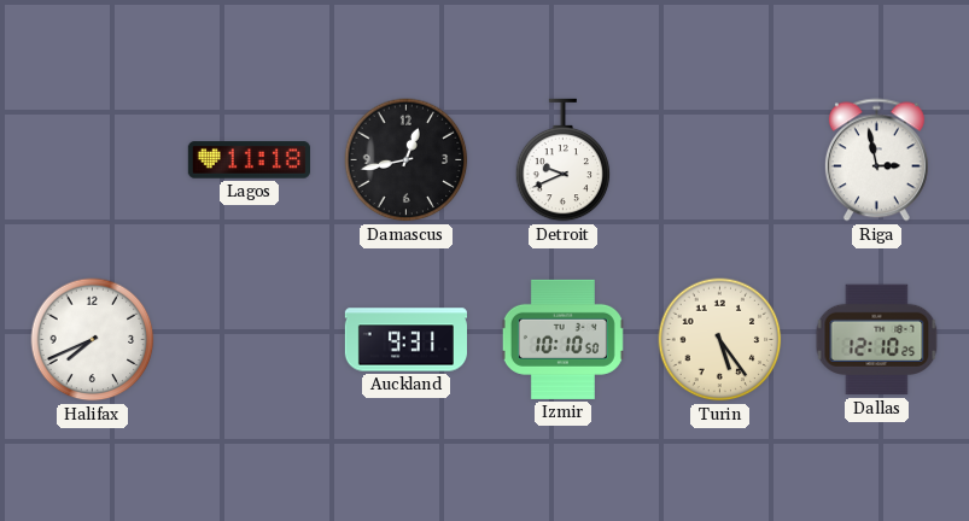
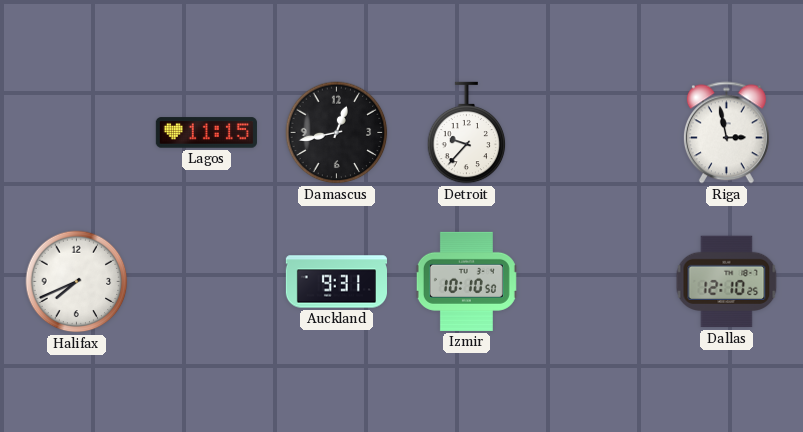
Lagos: 11:18 -> 11:15 (206, 133)
Detroit: 9:41 -> 9:37 (467, 133)
Turin: 5:24 -> none (720, 340)
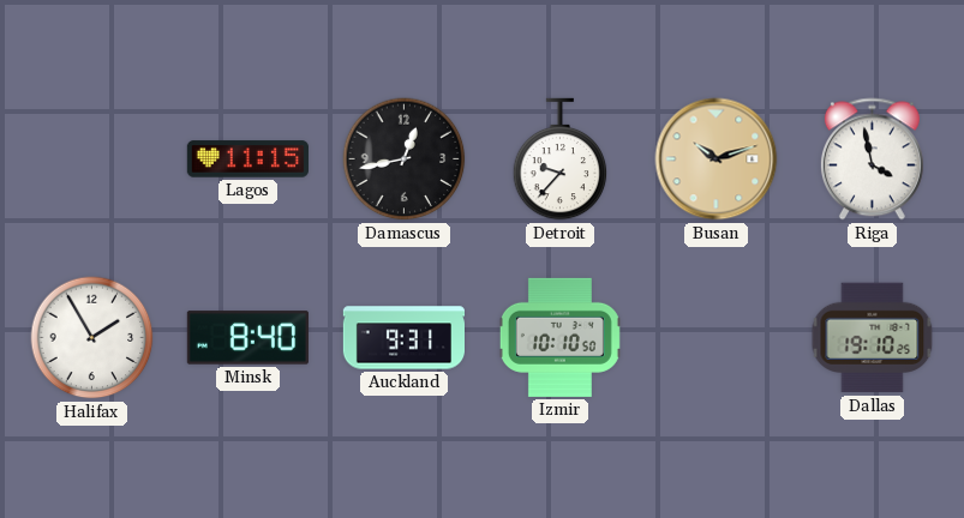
Busan: none -> 10:12 (717, 159)
Riga: 2:58 -> 3:58 (872, 159)
Halifax: 7:41 -> 1:55 (92, 338)
Minsk: none -> 8:40 (247, 338)
Dallas: 12:10 -> 19:10 (873, 338)
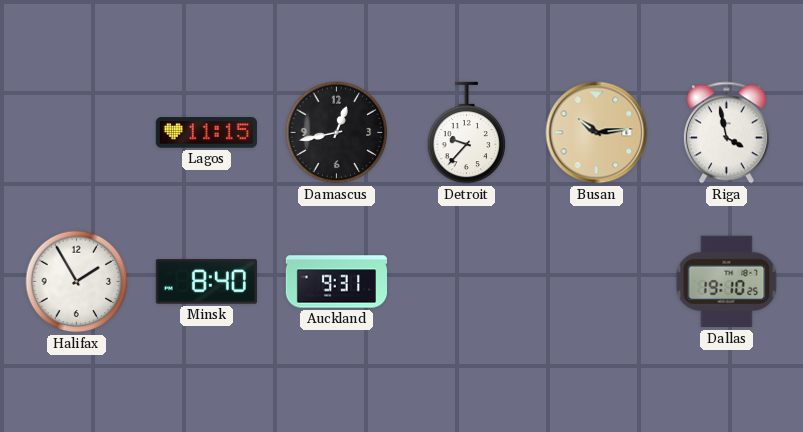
Busan: 10:12 -> 10:14 (597, 133)
Izmir: 10:10 -> none (559, 337)
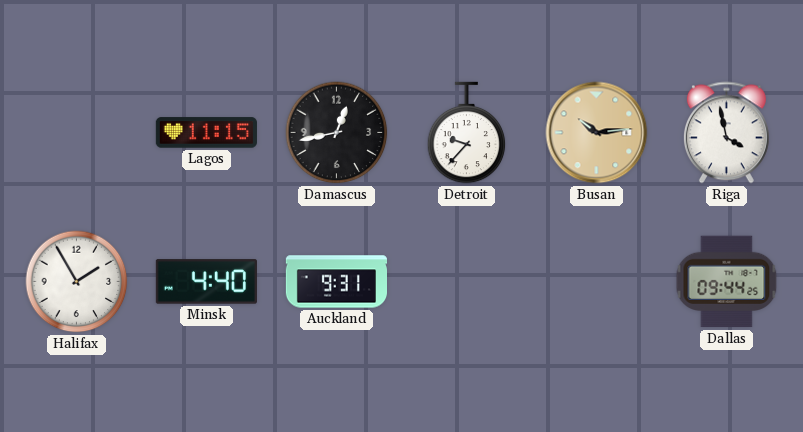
Minsk: 8:40 -> 4:40 (206, 282)
Dallas: 19:10 -> 09:44 (727, 282)
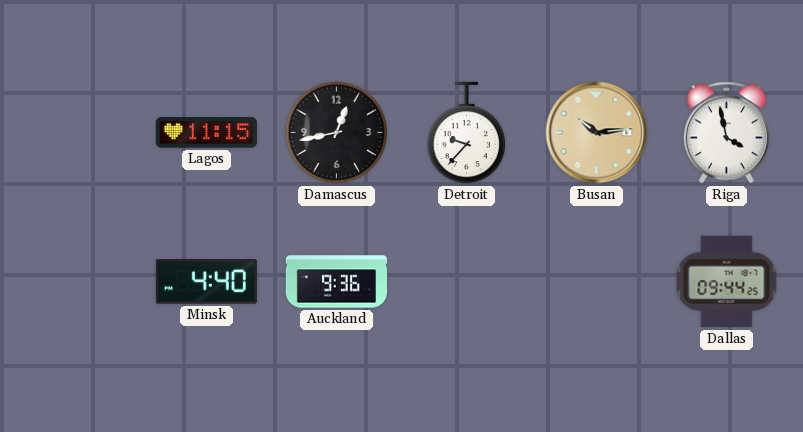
Halifax: 1:55 -> none (77, 282)
Auckland: 9:31 -> 9:36 (336, 282)
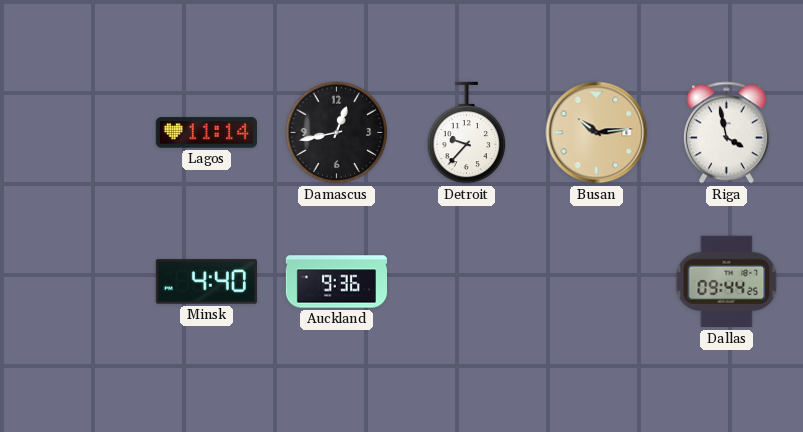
Lagos: 11:15 -> 11:14 (206, 133)
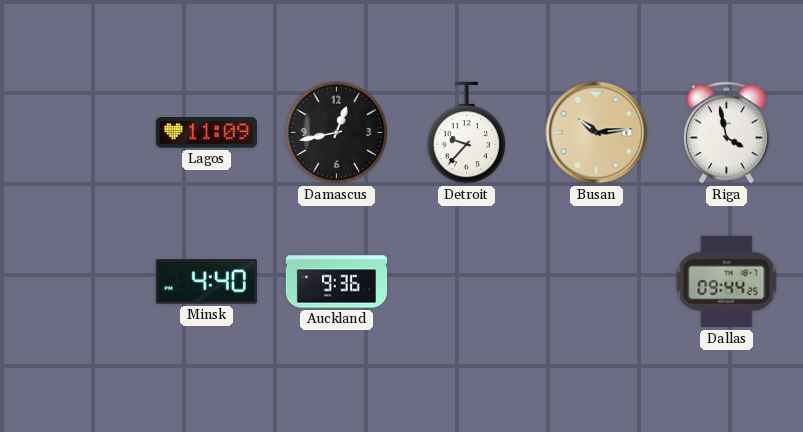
Lagos: 11:14 -> 11:09 (206, 133)
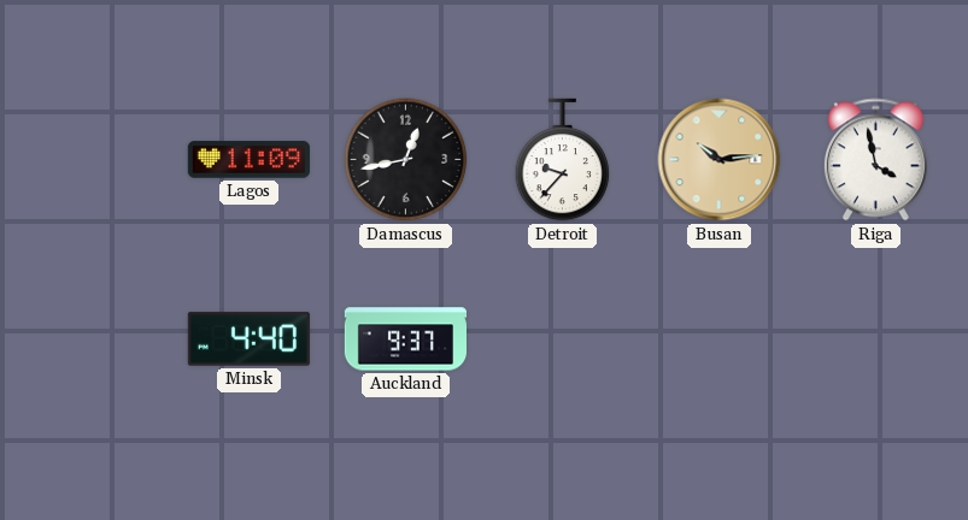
Auckland: 9:36 -> 9:37 (405, 339)
Dallas: 09:44 -> none (727, 282)
